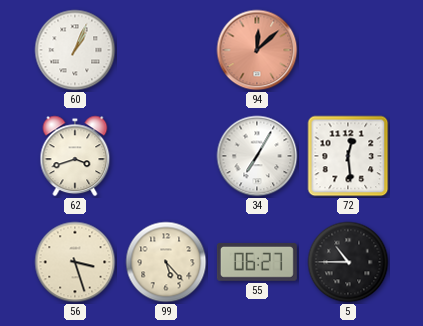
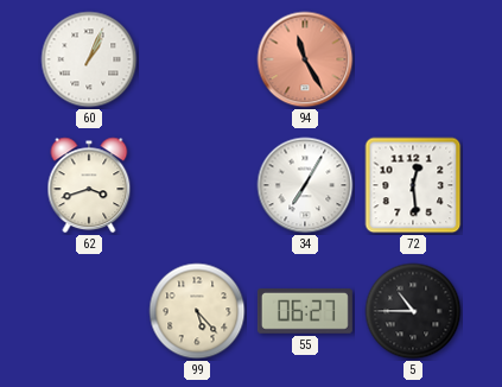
94: 12:08 -> 11:25 (305, 59)
56: 3:27 -> none (75, 262)
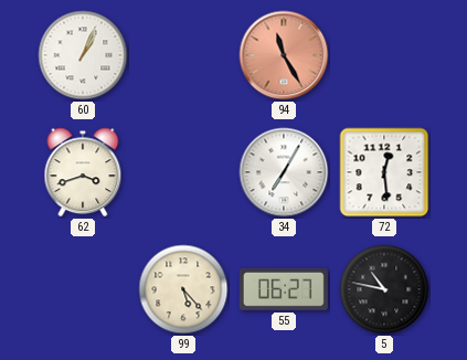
5: 10:45 -> 10:47 (384, 289)
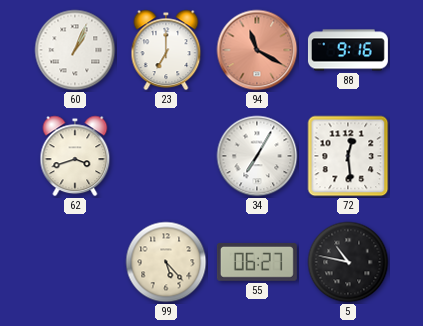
23: none -> 7:00 (166, 50)
94: 11:25 -> 11:20 (257, 50)
88: none -> 9:16 (348, 50)
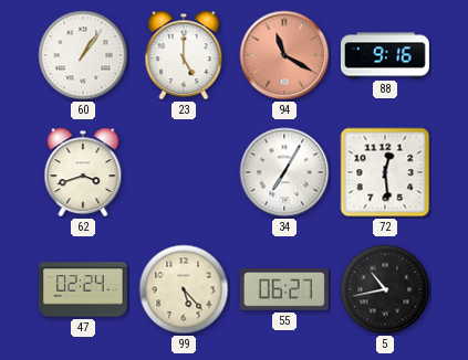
60: 1:04 -> 1:06 (83, 55)
23: 7:00 -> 5:00 (184, 55)
47: none -> 02:24 (83, 289)
5: 10:47 -> 10:43 (385, 289)
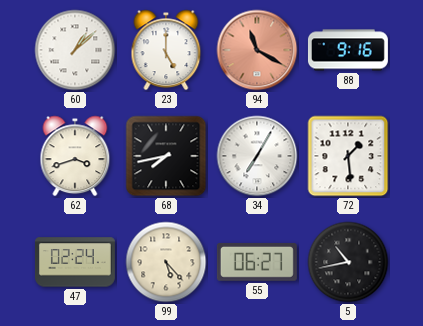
60: 1:06 -> 1:08 (75, 50)
68: none -> 7:43 (166, 156)
72: 12:29 -> 1:29 (348, 156)
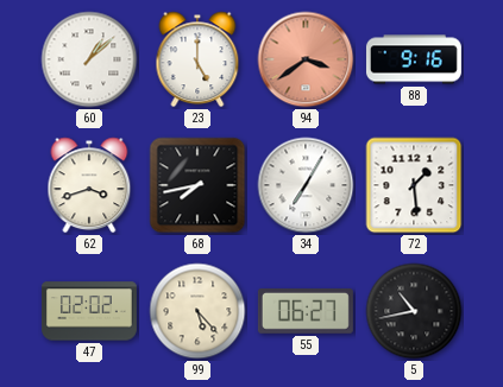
94: 11:20 -> 3:39 (306, 59)
47: 02:24 -> 02:02 (89, 311)
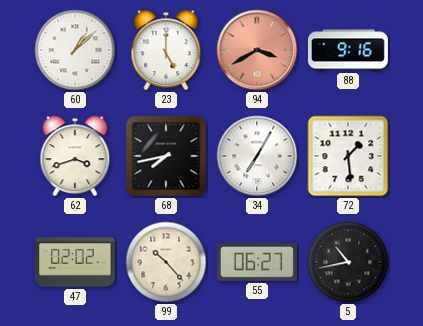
94: 3:39 -> 3:40 (257, 50)
99: 5:23 -> 10:23 (166, 262)
